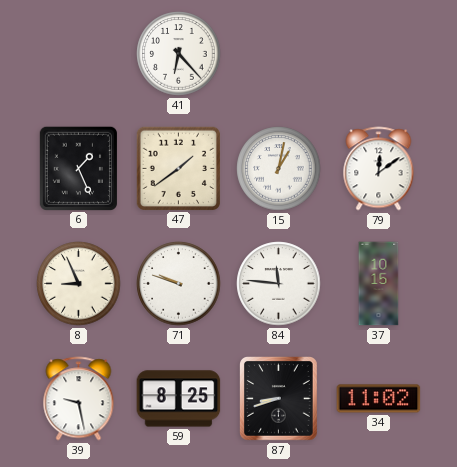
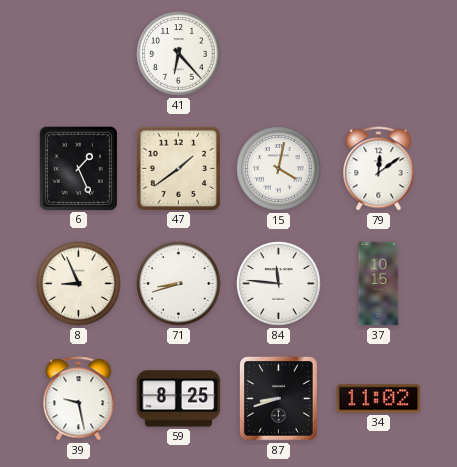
15: 1:02 -> 4:02 (279, 169)
71: 9:48 -> 8:42 (179, 284)
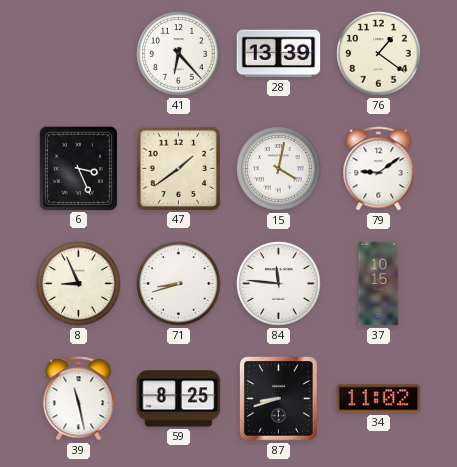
28: none -> 13:39 (279, 54)
76: none -> 1:21 (379, 54)
6: 1:26 -> 3:26 (78, 168)
79: 12:09 -> 9:09 (379, 169)
39: 9:28 -> 11:28 (79, 399)
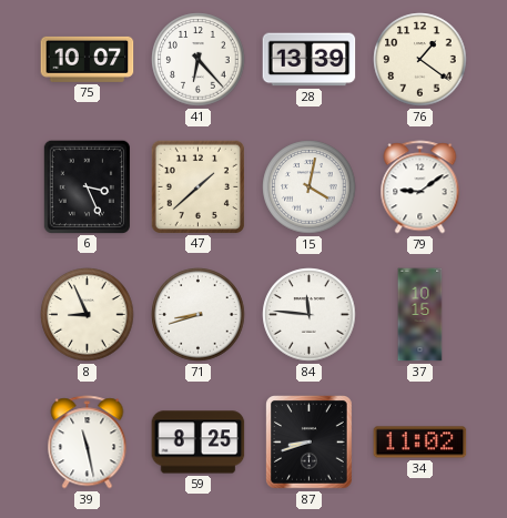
75: none -> 10:07 (88, 59)
47: 1:39 -> 1:38 (197, 186)
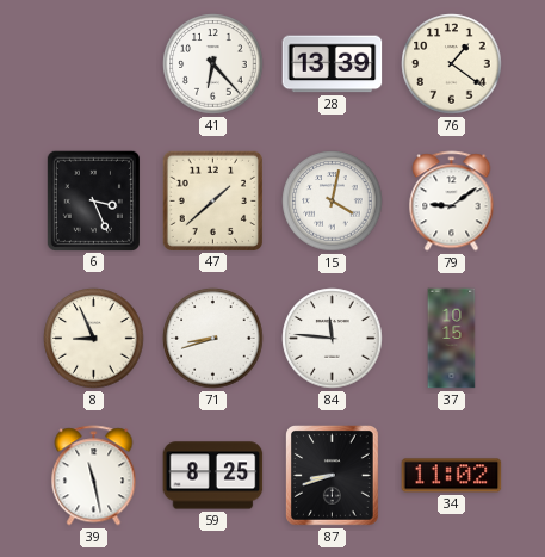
75: 10:07 -> none (88, 59)
